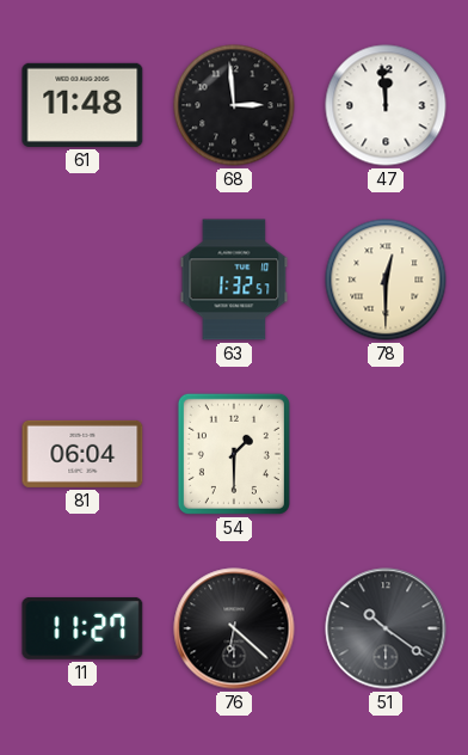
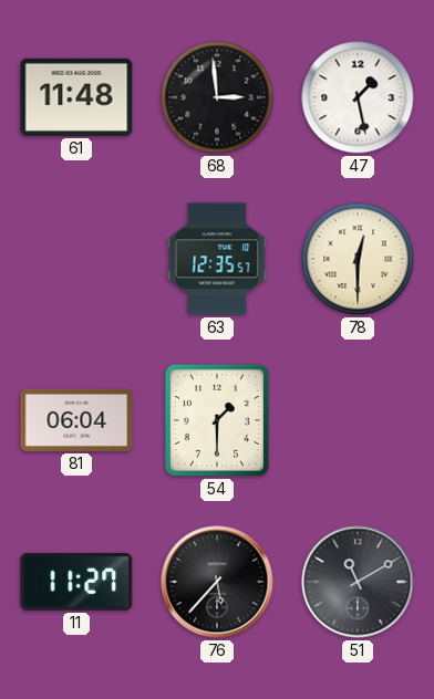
47: 11:59 -> 1:28 (358, 97)
63: 1:32 -> 12:35 (217, 259)
76: 6:22 -> 5:37 (217, 582)
51: 10:21 -> 11:10 (358, 582)
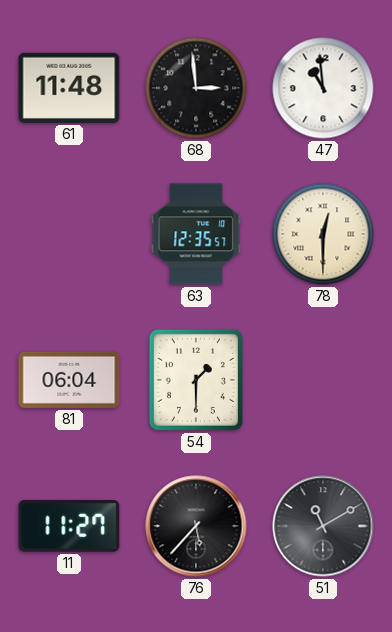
47: 1:28 -> 10:59 (323, 88)
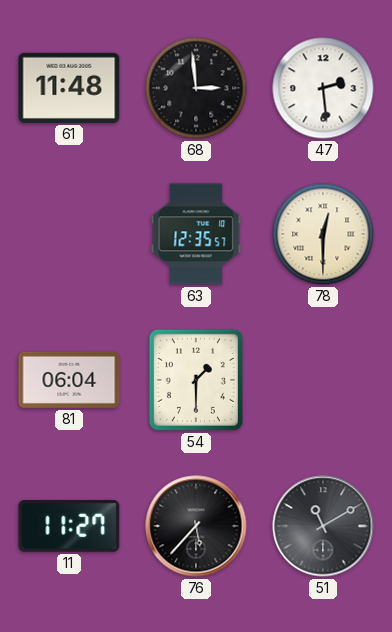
47: 10:59 -> 2:29 (323, 88)
